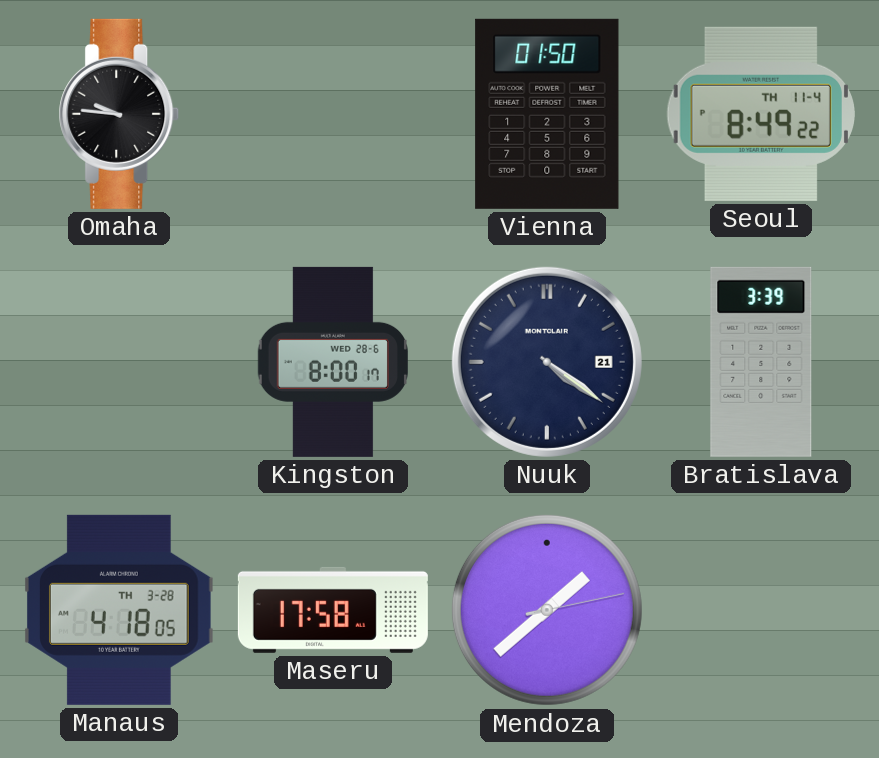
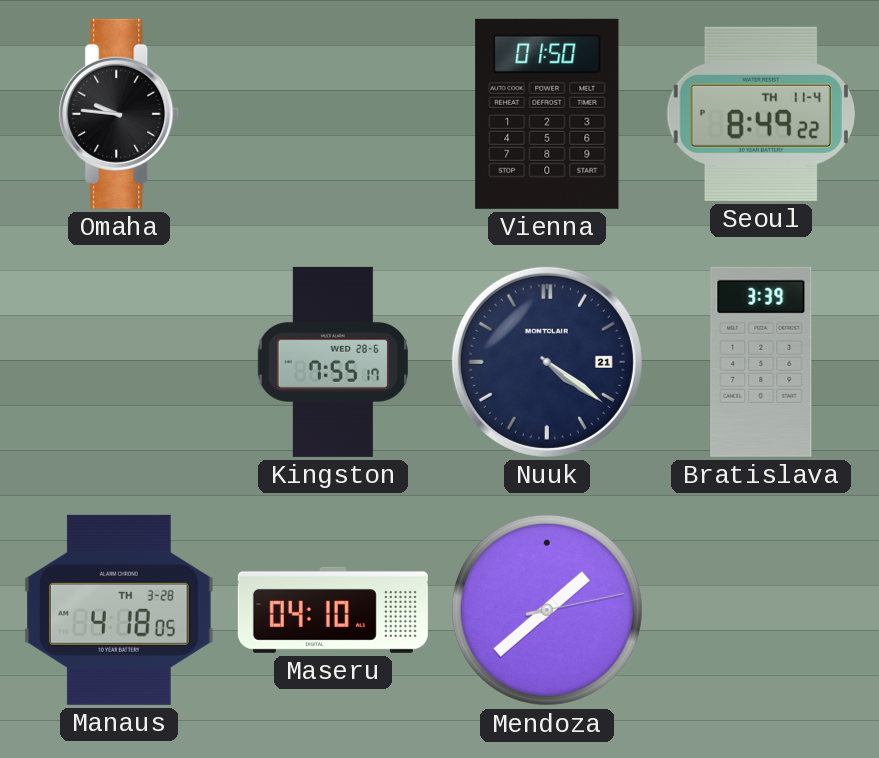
Kingston: 8:00 -> 7:55 (333, 362)
Maseru: 17:58 -> 04:10 (333, 610)
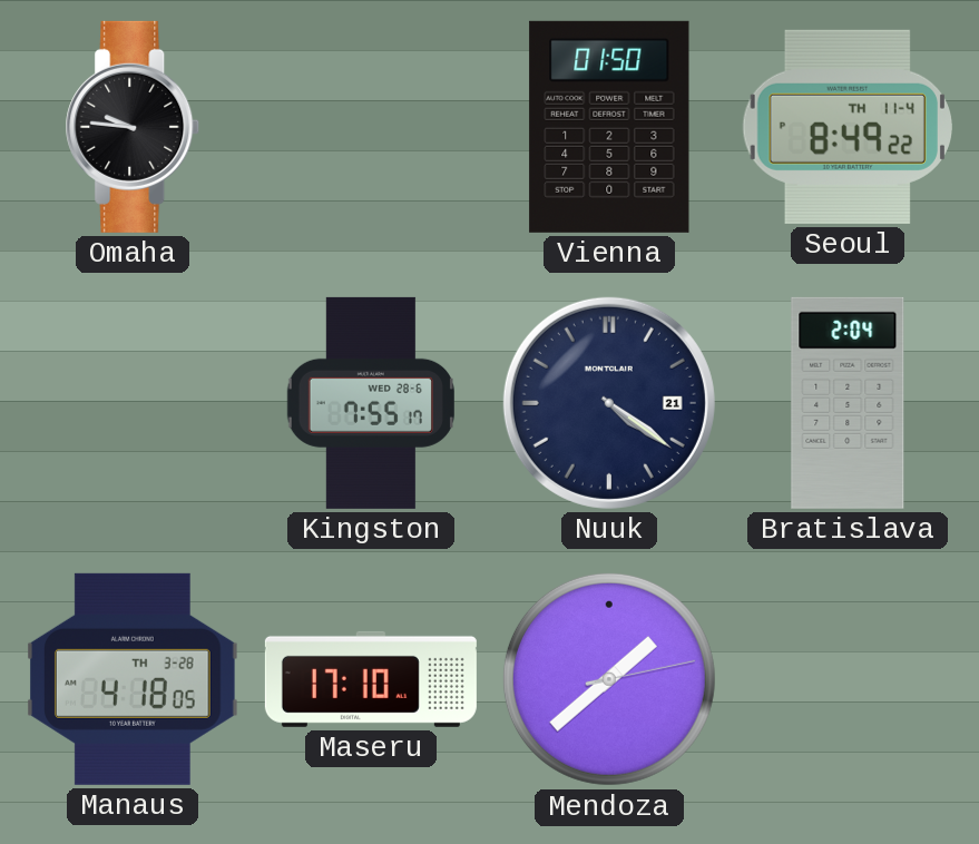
Bratislava: 3:39 -> 2:04 (848, 403)
Maseru: 04:10 -> 17:10 (371, 679)
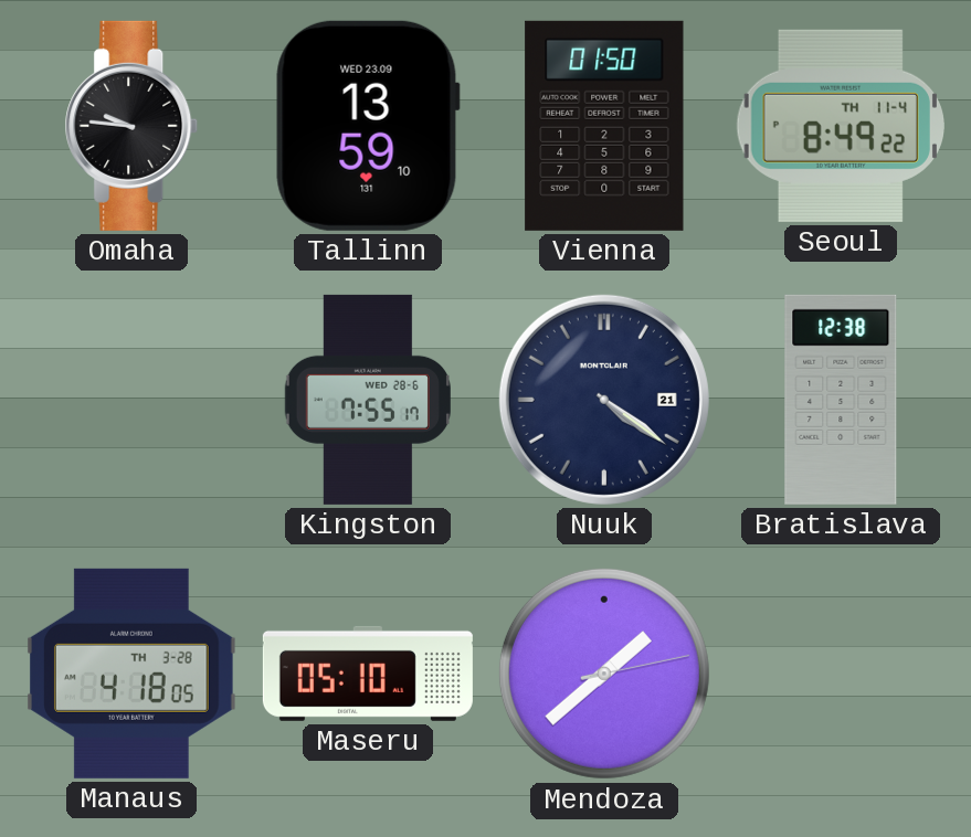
Tallinn: none -> 13:59 (368, 126)
Bratislava: 2:04 -> 12:38 (841, 400)
Maseru: 17:10 -> 05:10 (368, 674)
